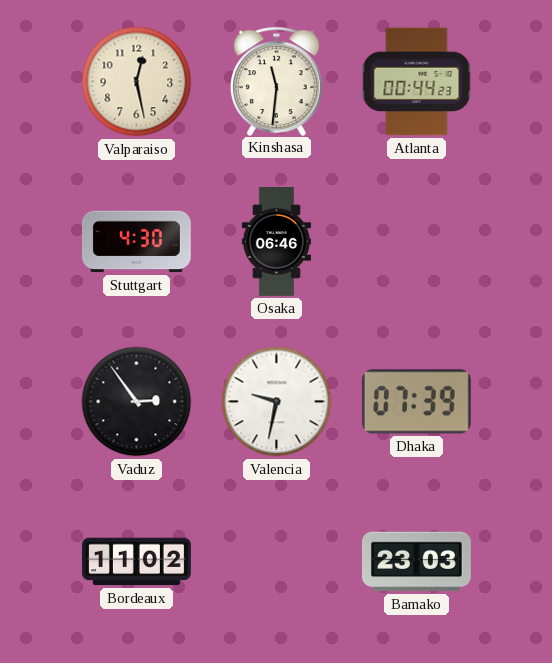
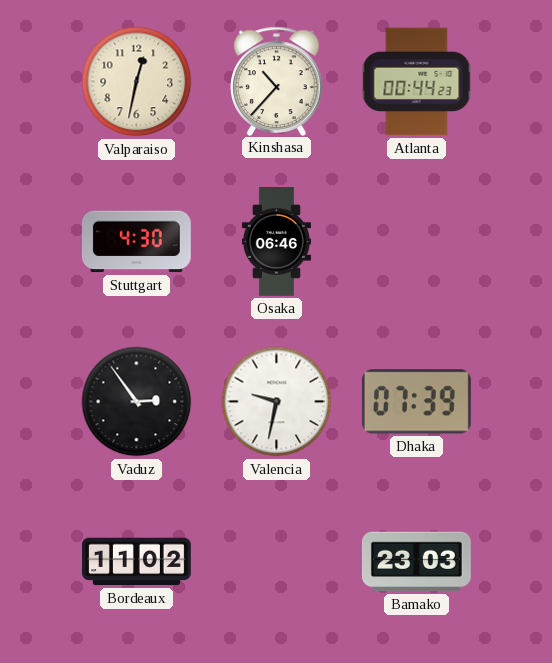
Valparaiso: 12:28 -> 12:32 (137, 82)
Kinshasa: 11:31 -> 10:37 (277, 81)
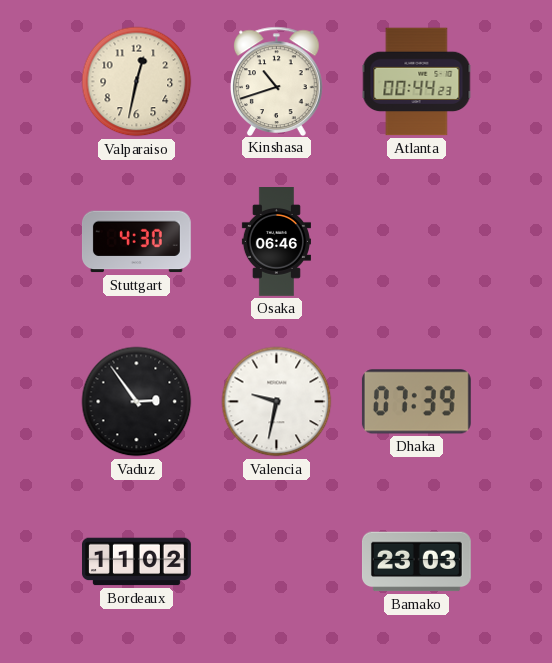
Kinshasa: 10:37 -> 10:42 (277, 81)
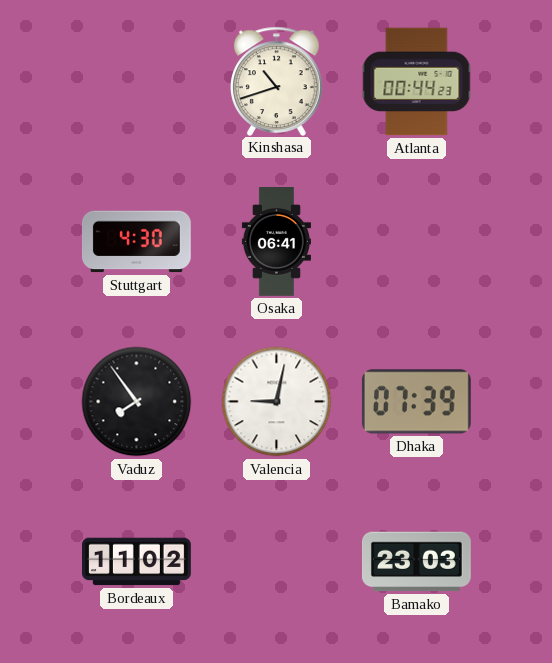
Valparaiso: 12:32 -> none (137, 82)
Osaka: 06:46 -> 06:41 (276, 242)
Vaduz: 2:54 -> 7:54 (137, 402)
Valencia: 9:32 -> 9:02 (277, 402)
